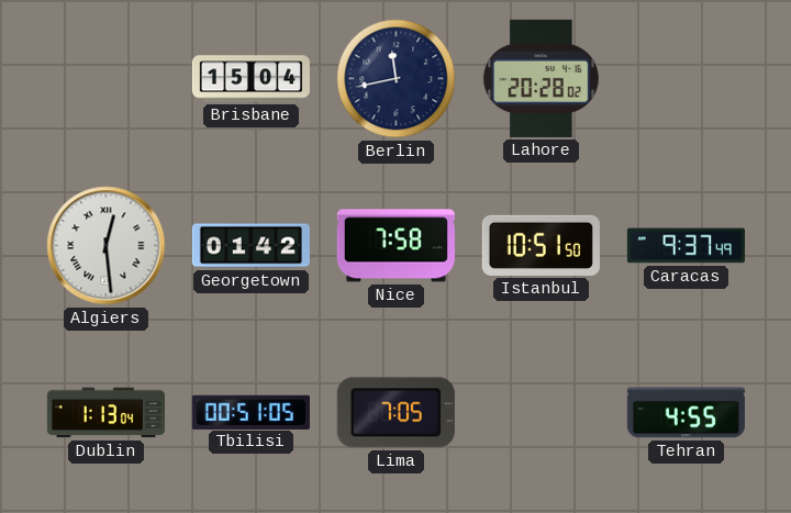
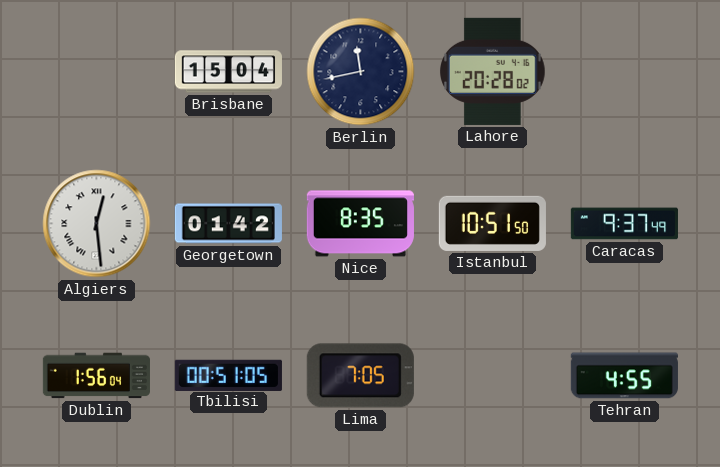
Nice: 7:58 -> 8:35 (360, 224)
Dublin: 1:13 -> 1:56 (96, 376)
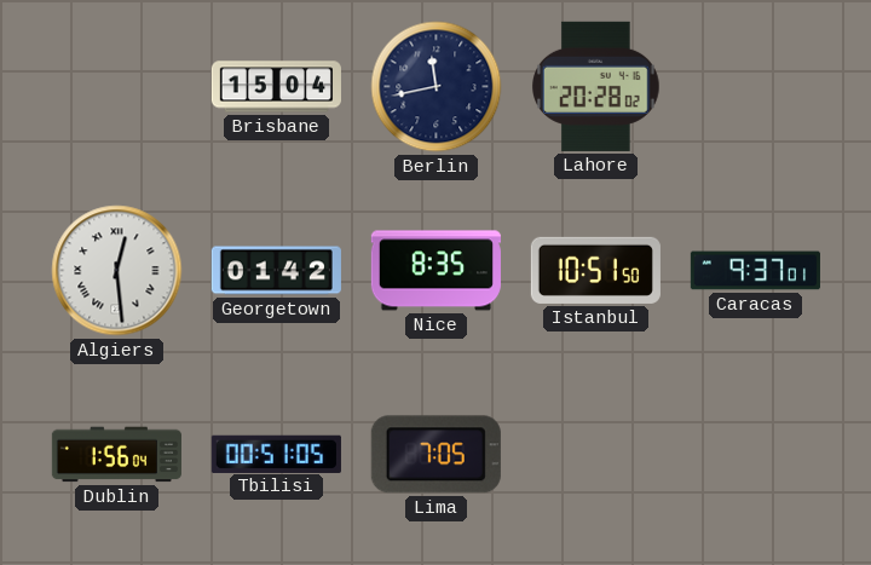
Caracas: 9:37:49 -> 9:37:01 (755, 271)
Tehran: 4:55 -> none (624, 376)
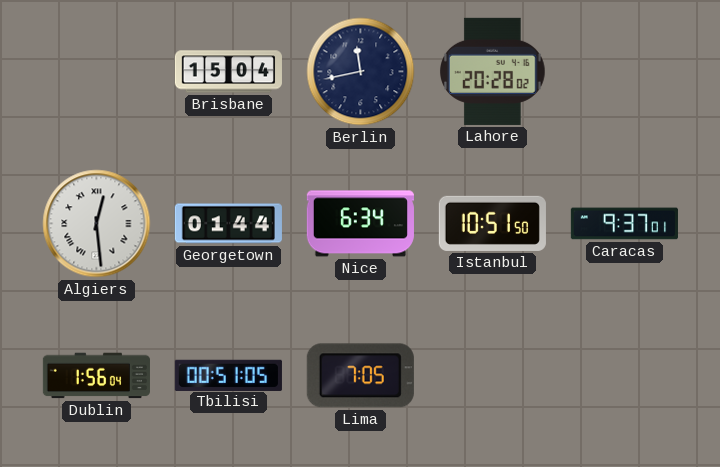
Georgetown: 01:42 -> 01:44 (228, 224)
Nice: 8:35 -> 6:34 (360, 224)
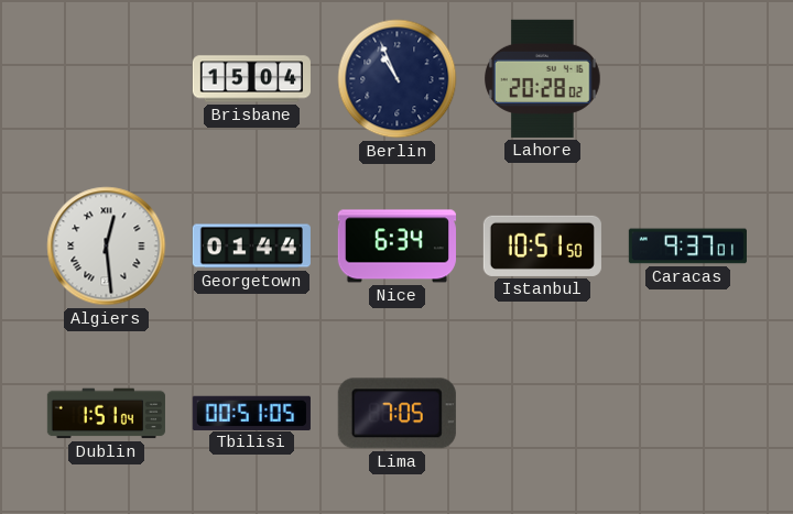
Berlin: 11:43 -> 10:56 (398, 79)
Dublin: 1:56 -> 1:51 (106, 414)
